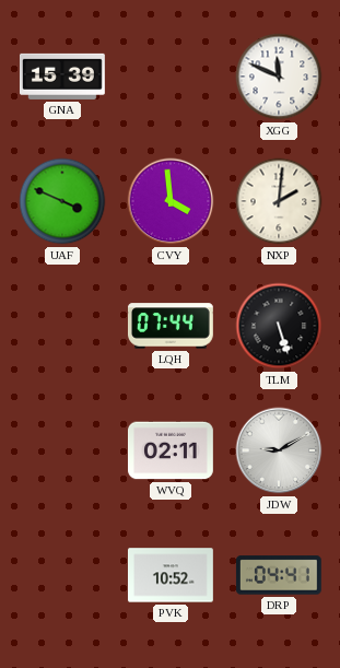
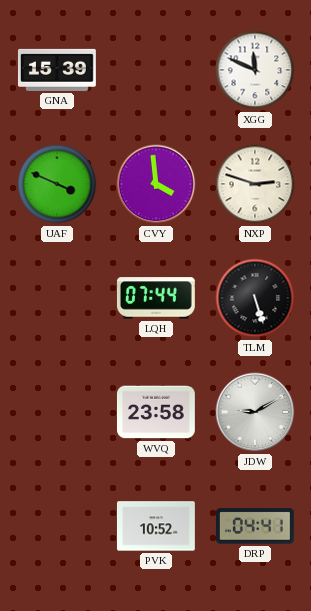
NXP: 2:01 -> 2:48 (255, 184)
WVQ: 02:11 -> 23:58 (156, 412)
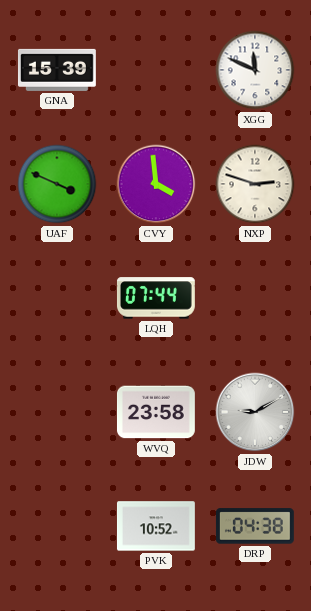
TLM: 5:27 -> none (255, 298)
DRP: 04:41 -> 04:38 (255, 526)
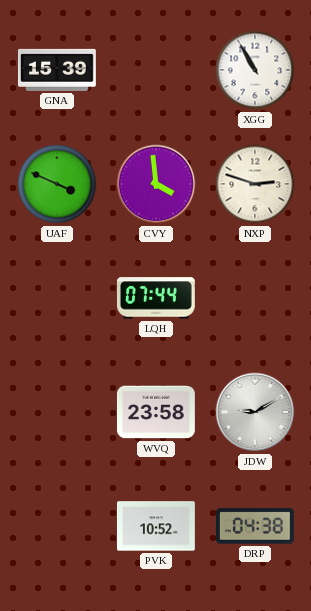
XGG: 11:49 -> 10:55 (255, 70)
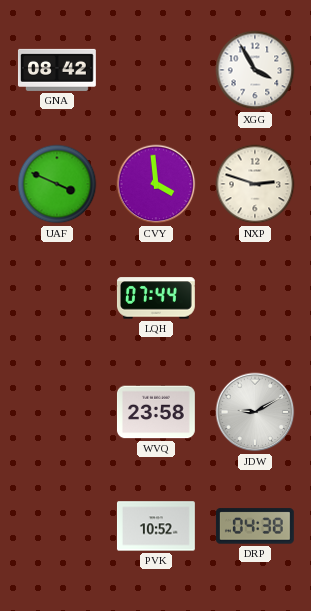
GNA: 15:39 -> 08:42 (57, 70)
XGG: 10:55 -> 3:55 (255, 70)
